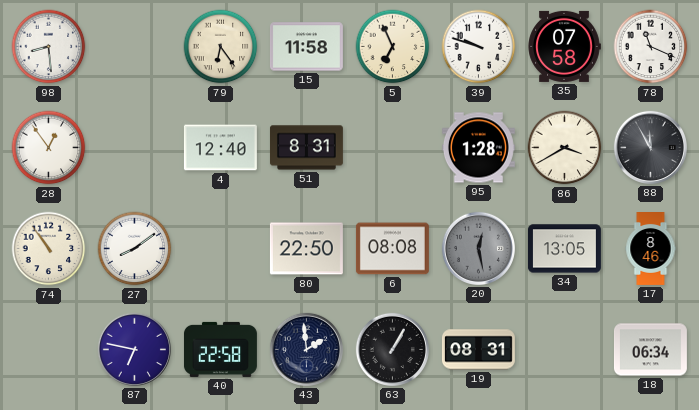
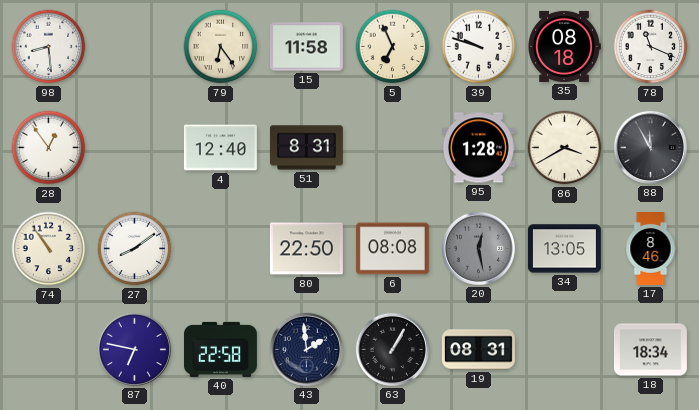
35: 07:58 -> 08:18 (564, 46)
18: 06:34 -> 18:34 (650, 350)
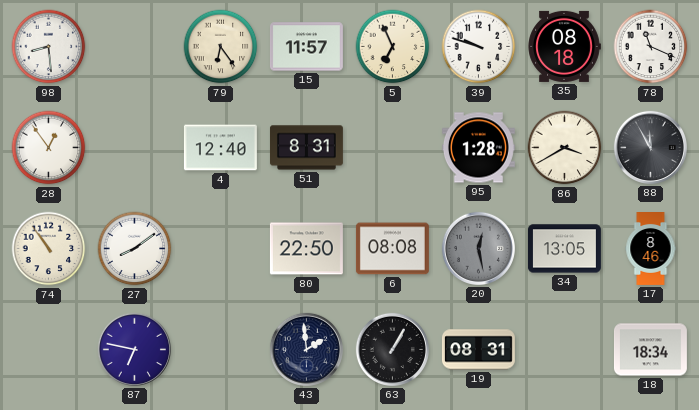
15: 11:58 -> 11:57 (306, 47)
40: 22:58 -> none (220, 349)
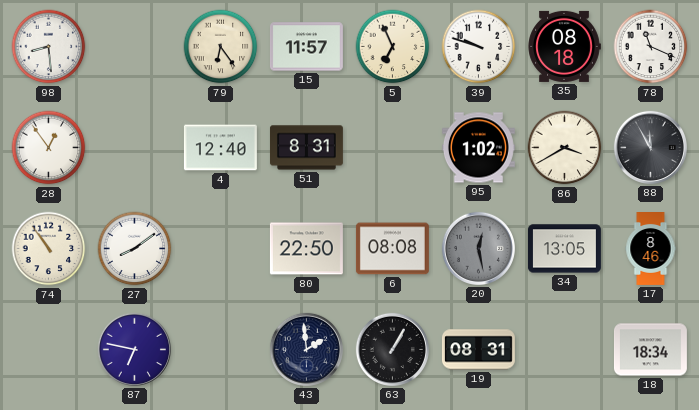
95: 1:28 -> 1:02 (478, 148)
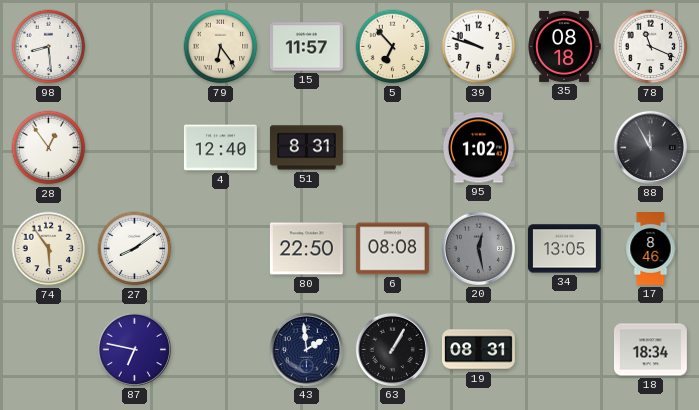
5: 6:56 -> 6:53 (393, 47)
86: 3:40 -> none (565, 148)
74: 10:54 -> 5:54 (49, 249)
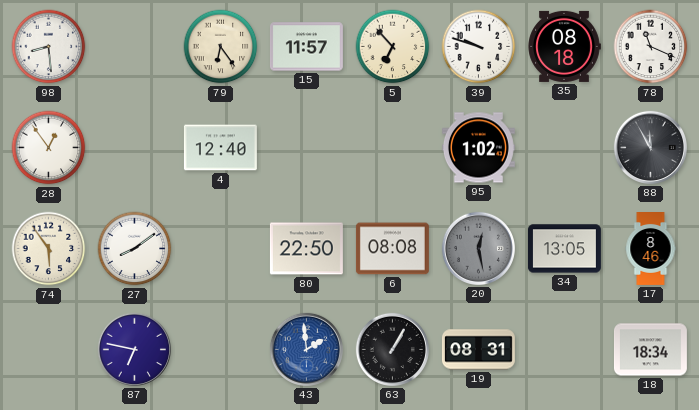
51: 8:31 -> none (306, 148)
43 dial: navy -> blue (306, 349)
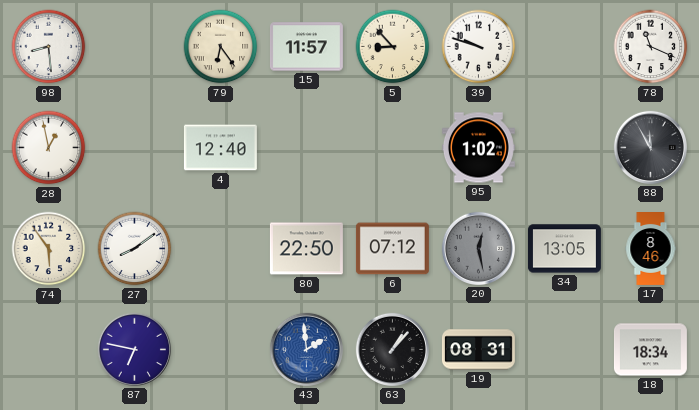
5: 6:53 -> 8:53 (393, 47)
35: 08:18 -> none (564, 46)
28: 12:54 -> 12:58 (49, 148)
6: 08:08 -> 07:12 (392, 249)
63: 1:05 -> 1:07 (392, 349)
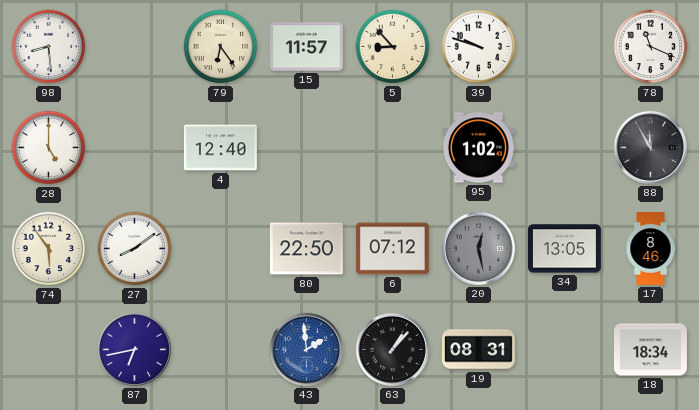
28: 12:58 -> 5:00 (49, 148)
87: 6:47 -> 6:43 (134, 349)
